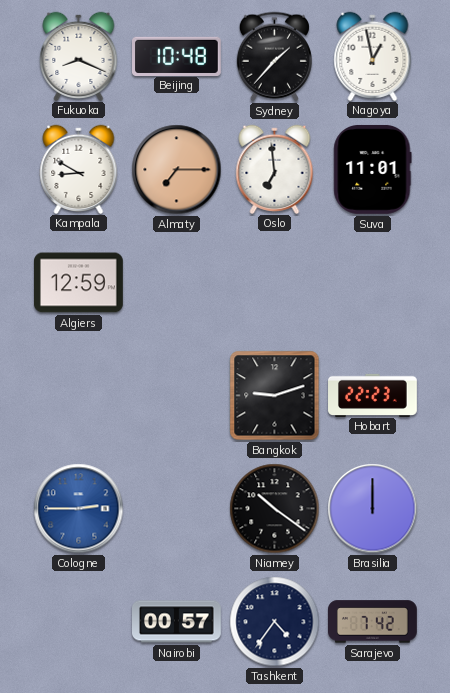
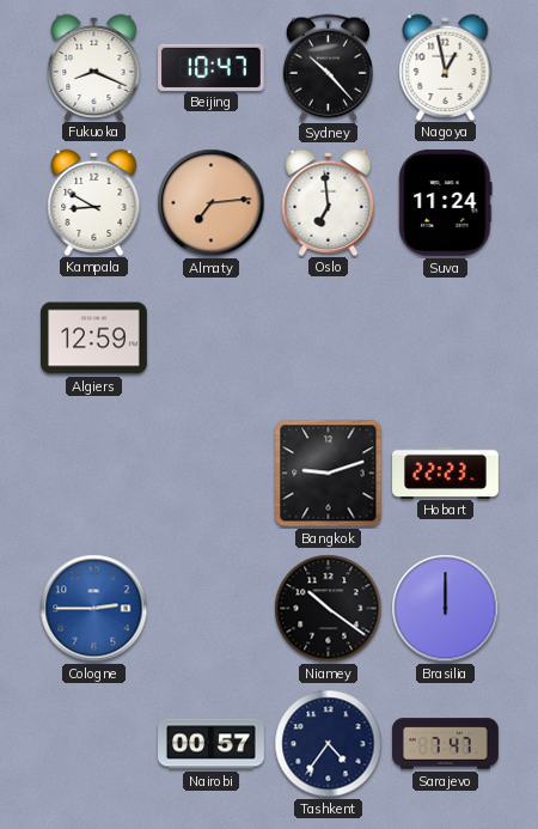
Beijing: 10:48 -> 10:47 (212, 67)
Sydney: 1:37 -> 10:23 (328, 68)
Almaty: 7:15 -> 7:14 (212, 203)
Suva: 11:01 -> 11:24 (446, 203)
Sarajevo: 7:42 -> 7:47 (446, 744)
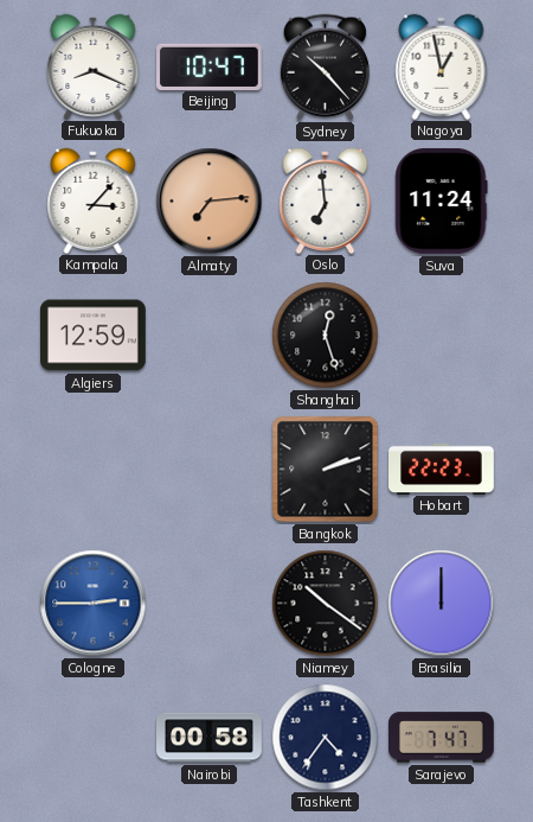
Kampala: 8:50 -> 3:07 (94, 200)
Shanghai: none -> 12:27 (326, 336)
Bangkok: 9:12 -> 2:12 (326, 470)
Nairobi: 00:57 -> 00:58 (210, 738)
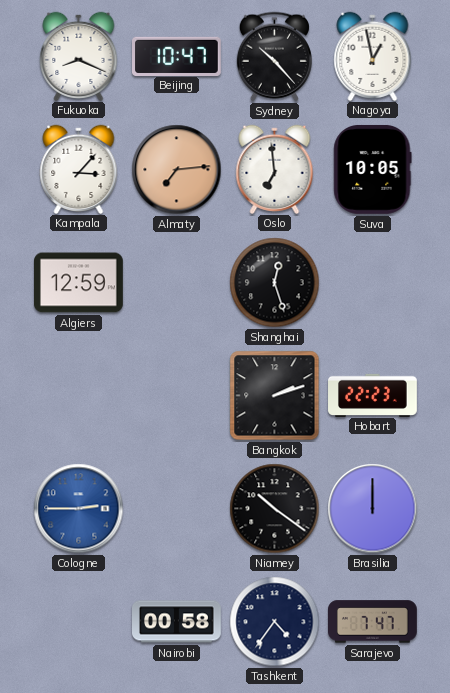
Suva: 11:24 -> 10:05 (373, 170)
